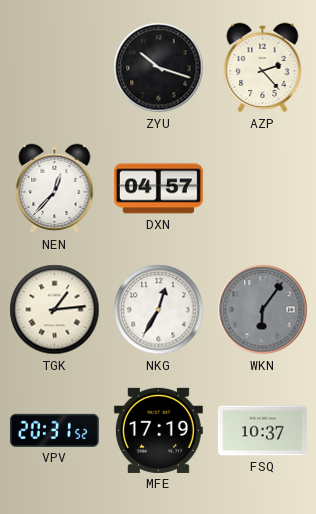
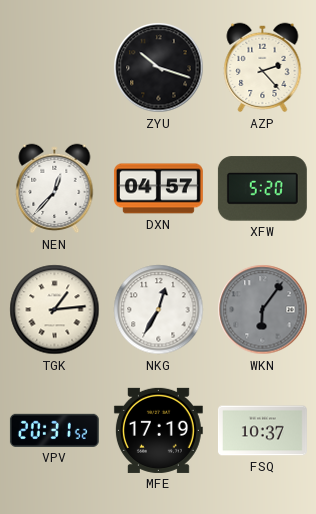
XFW: none -> 5:20 (262, 189)
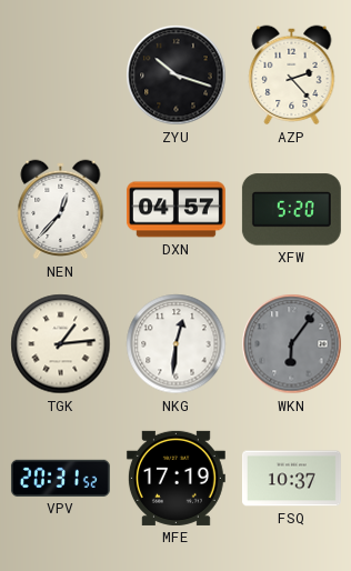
NKG: 12:35 -> 12:31 (177, 344)
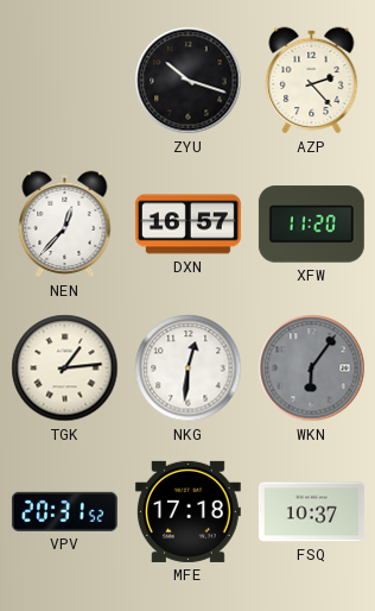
DXN: 04:57 -> 16:57 (188, 225)
XFW: 5:20 -> 11:20 (311, 225)
MFE: 17:19 -> 17:18 (188, 511)
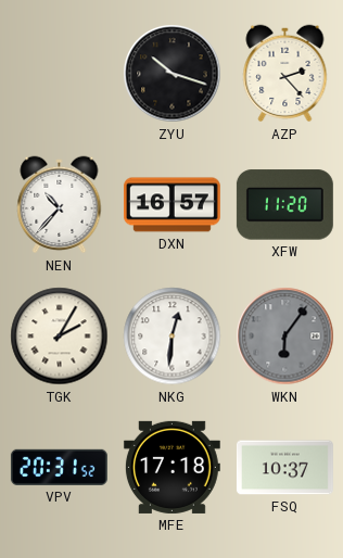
NEN: 12:37 -> 10:37 (60, 205)
TGK: 1:14 -> 2:05 (60, 337)
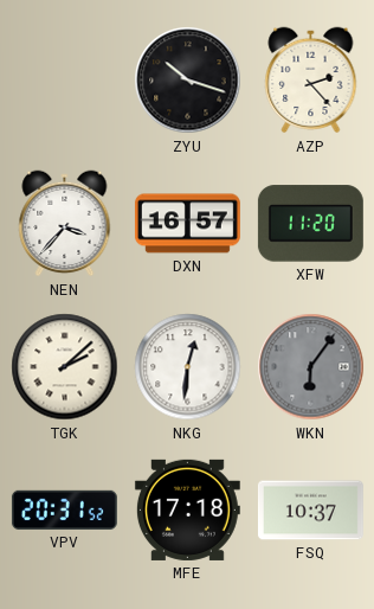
NEN: 10:37 -> 3:37 (65, 224)
TGK: 2:05 -> 2:08 (65, 367)
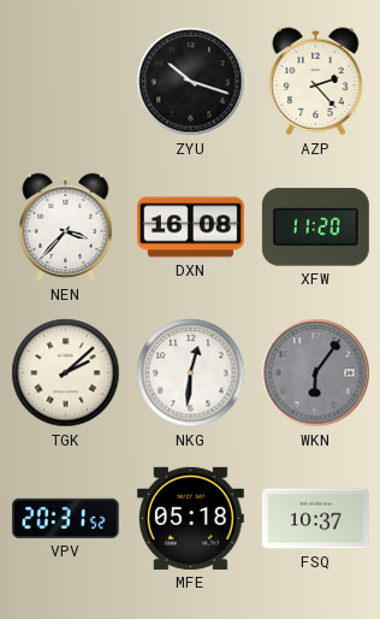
DXN: 16:57 -> 16:08 (190, 228)
MFE: 17:18 -> 05:18 (190, 518)
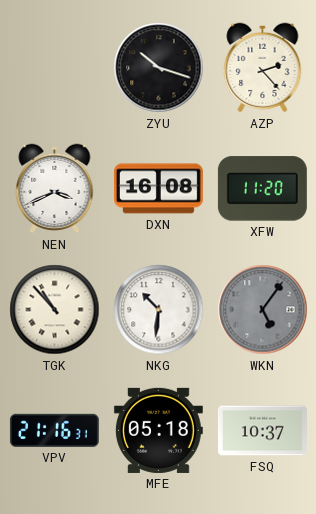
NEN: 3:37 -> 3:41 (55, 189)
TGK: 2:08 -> 10:53 (55, 310)
NKG: 12:31 -> 10:31 (159, 310)
WKN: 6:06 -> 5:06 (263, 310)
VPV: 20:31 -> 21:16 (54, 430)
